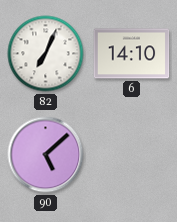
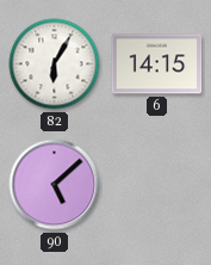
82: 7:04 -> 6:05 (55, 64)
6: 14:10 -> 14:15 (157, 64)
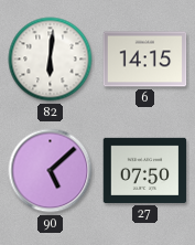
82: 6:05 -> 6:01 (51, 60)
27: none -> 07:50 (145, 170)
